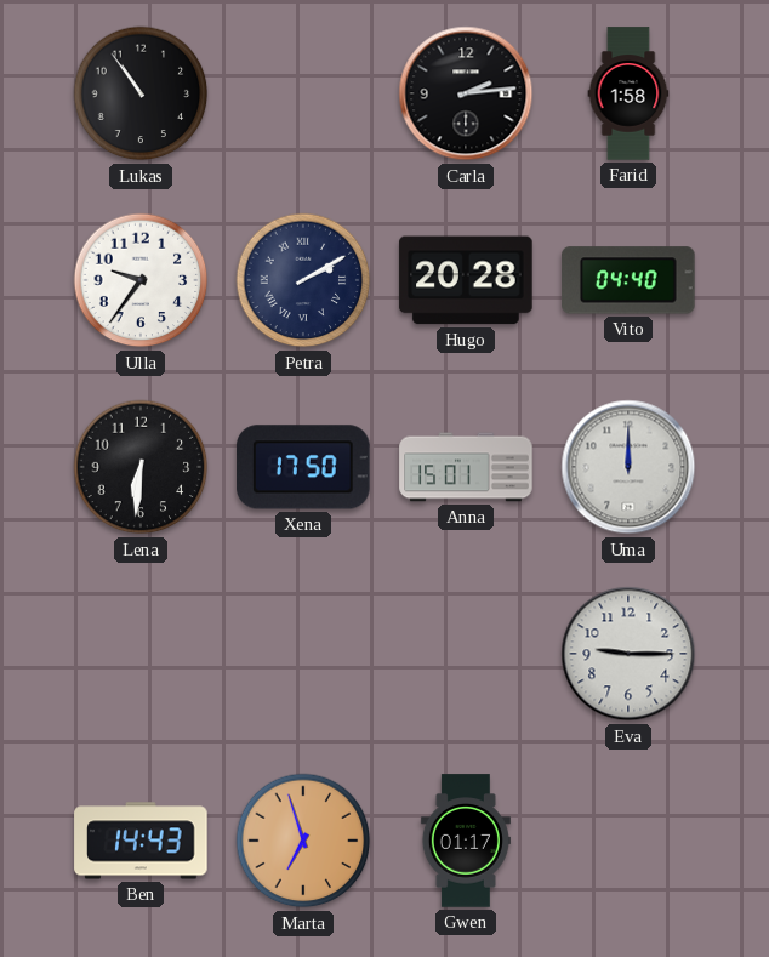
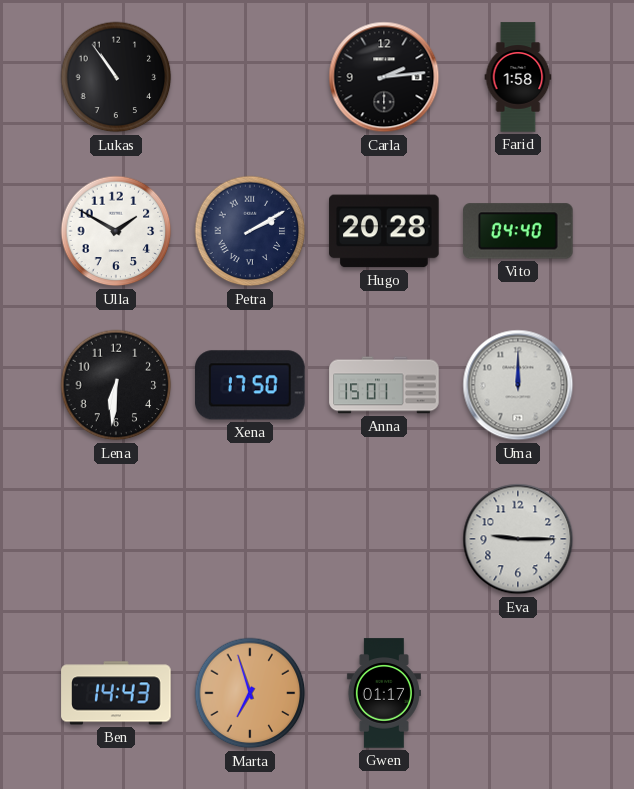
Ulla: 9:36 -> 1:50 (116, 231)
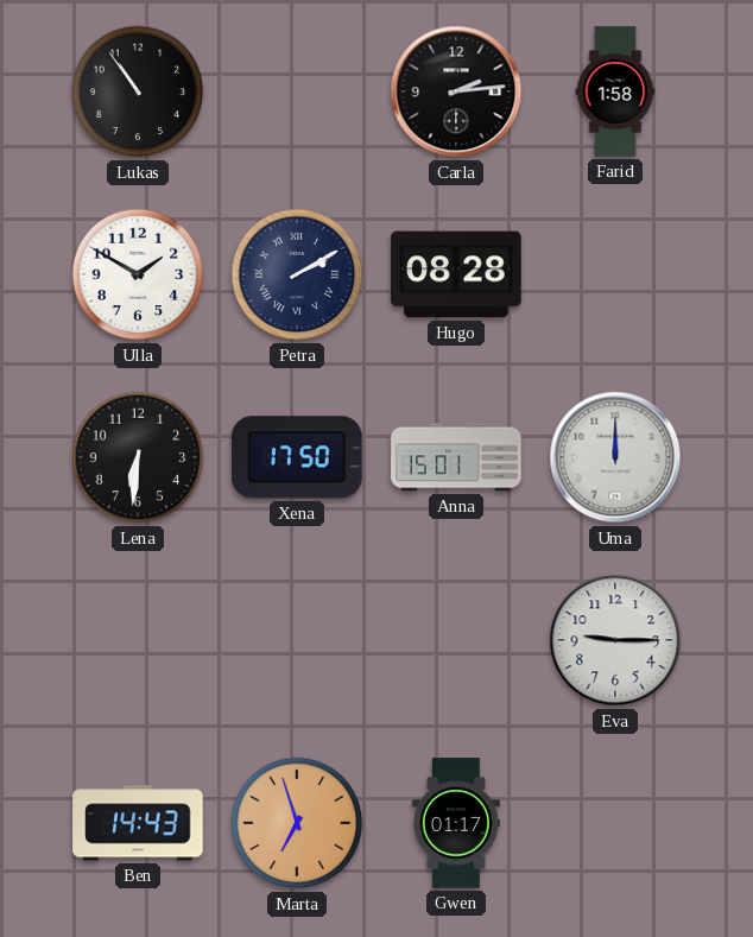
Hugo: 20:28 -> 08:28 (456, 274)
Vito: 04:40 -> none (518, 231)
